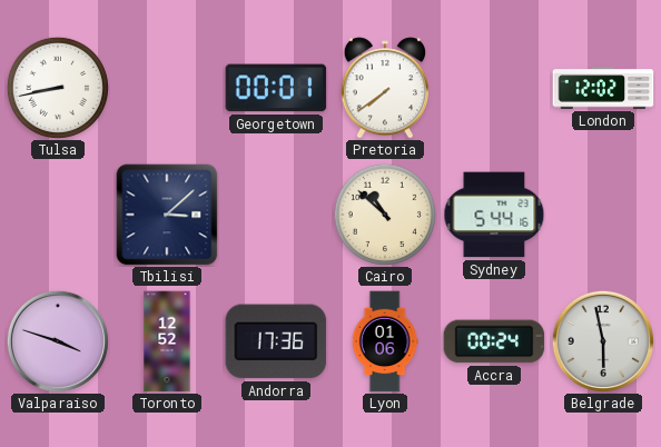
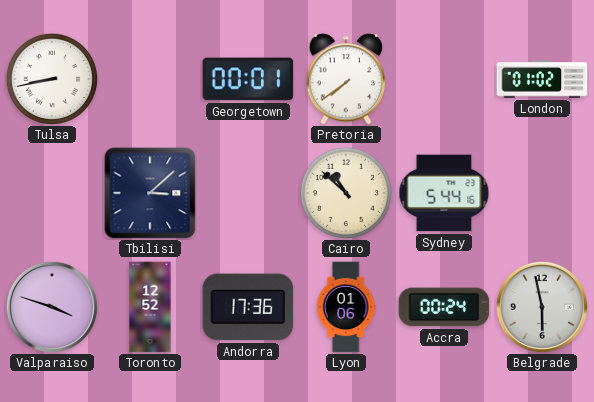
London: 12:02 -> 01:02 (542, 79)
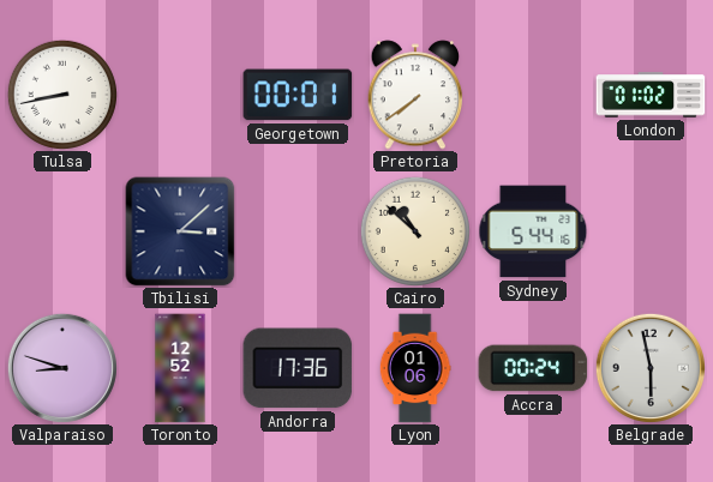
Valparaiso: 3:48 -> 8:48 (62, 368)
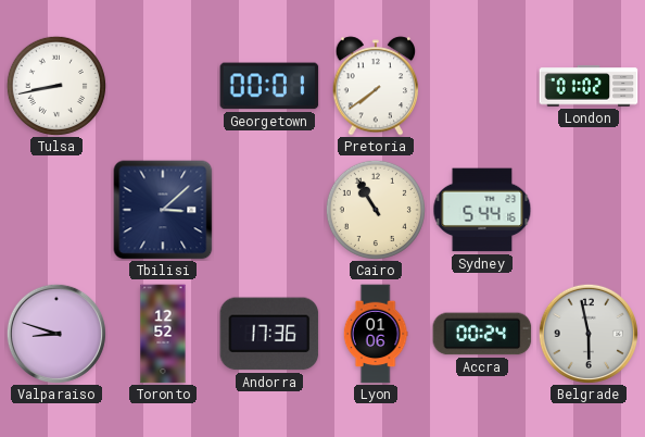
Cairo: 10:52 -> 10:55 (376, 210)
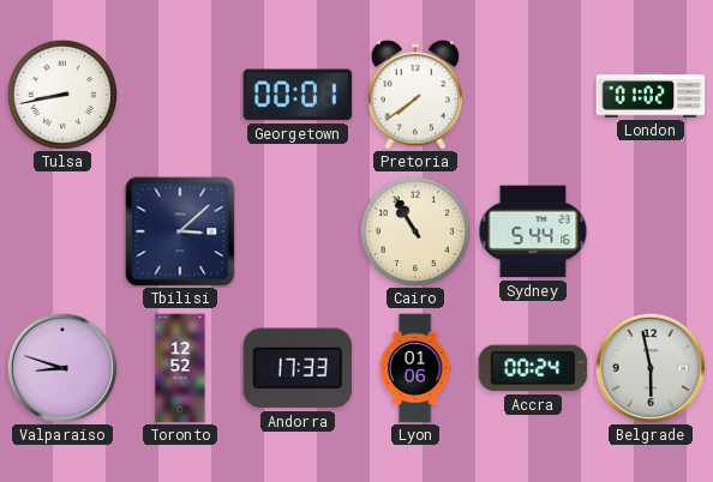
Andorra: 17:36 -> 17:33 (298, 368)
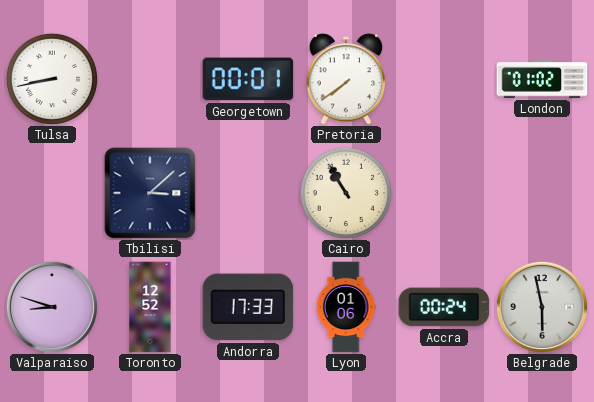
Sydney: 5:44 -> none (533, 231)
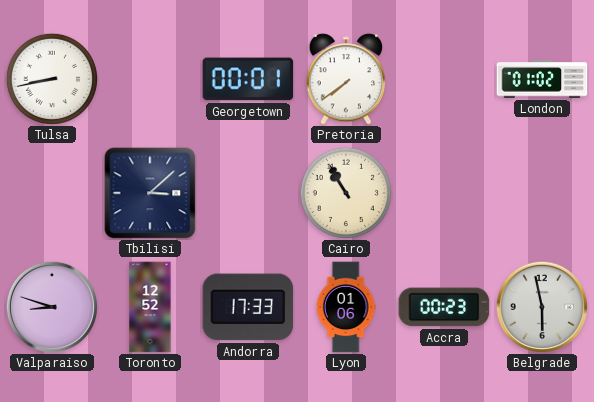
Accra: 00:24 -> 00:23 (444, 307)
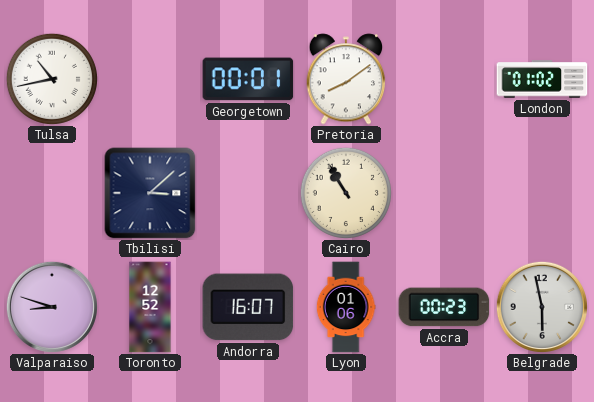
Tulsa: 8:43 -> 10:43 (52, 79)
Pretoria: 7:39 -> 8:09 (346, 79)
Andorra: 17:33 -> 16:07 (248, 307)
